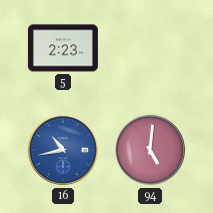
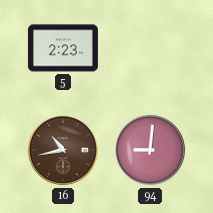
16 dial: blue -> brown (63, 150)
94: 5:01 -> 9:01 (150, 150)
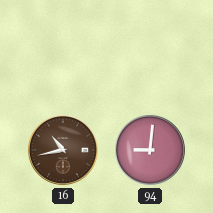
5: 2:23 -> none (63, 48)
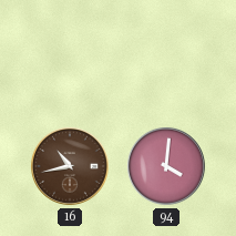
94: 9:01 -> 4:01 (166, 166)
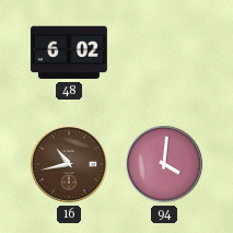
48: none -> 6:02 (69, 53)
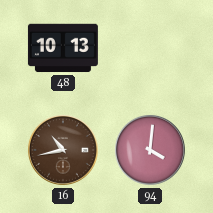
48: 6:02 -> 10:13 (63, 48)
